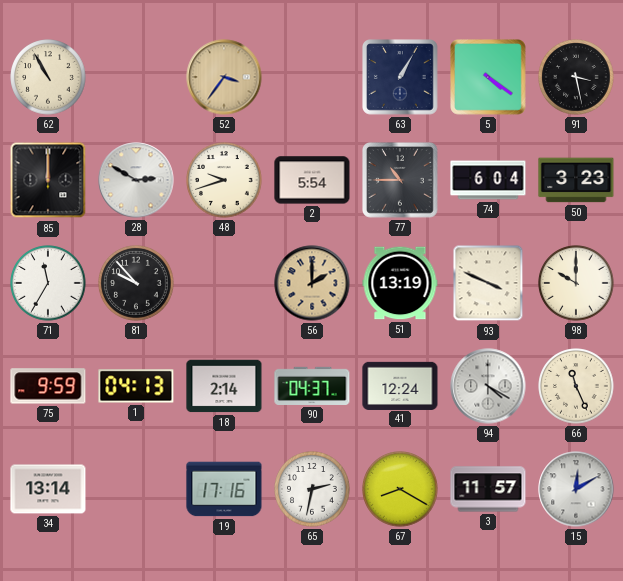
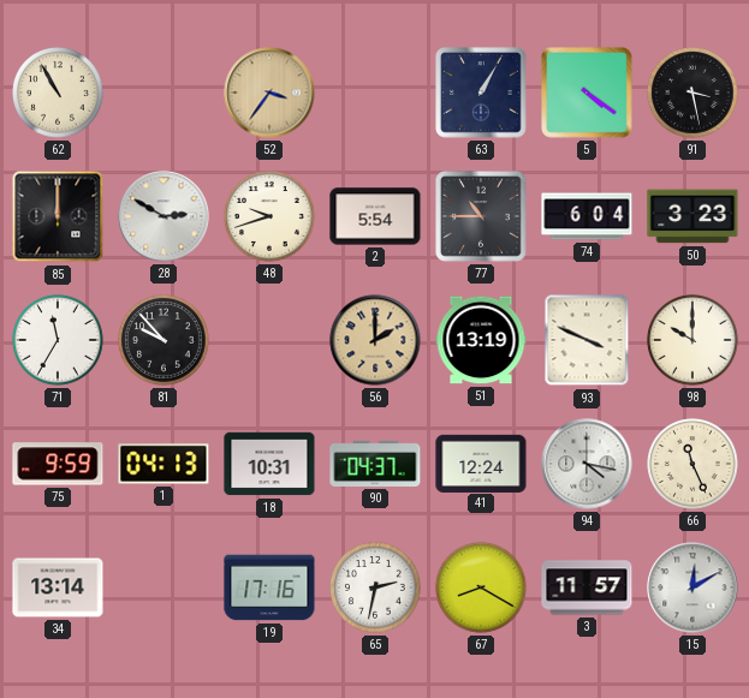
18: 2:14 -> 10:31 (269, 464)
94: 4:20 -> 4:17 (587, 464)
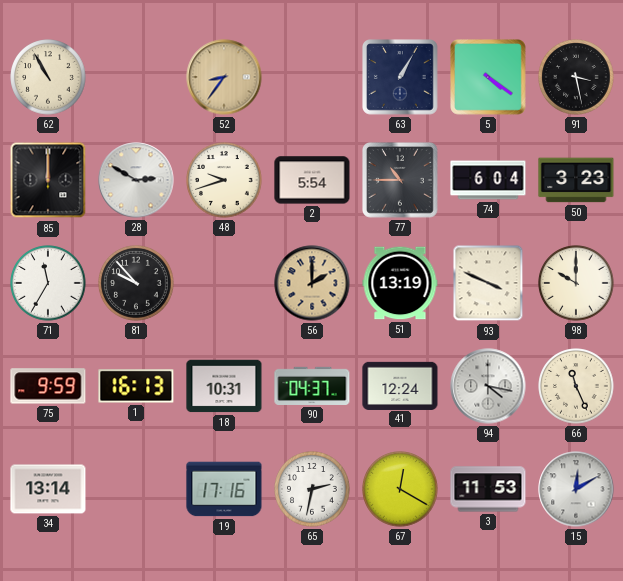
52: 3:36 -> 8:36 (224, 77)
1: 04:13 -> 16:13 (136, 386)
67: 8:20 -> 12:20 (400, 489)
3: 11:57 -> 11:53 (488, 489)
